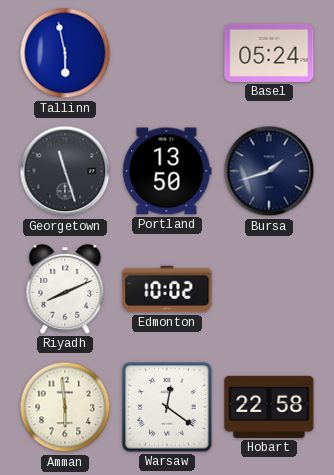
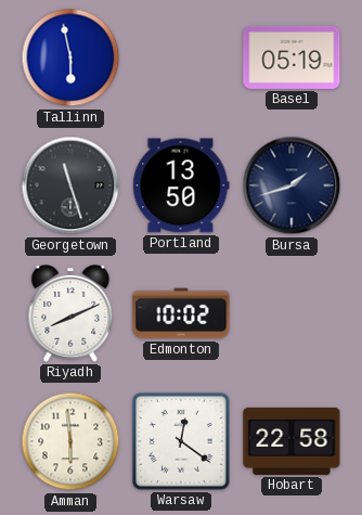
Basel: 05:24 -> 05:19 (292, 57)
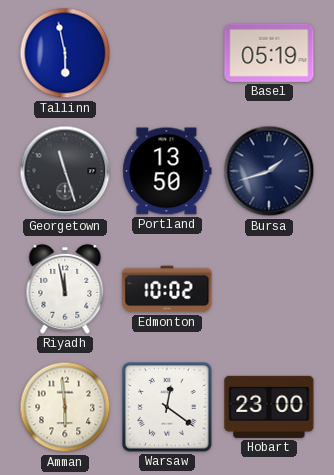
Riyadh: 8:11 -> 11:58 (65, 289)
Hobart: 22:58 -> 23:00 (269, 407)
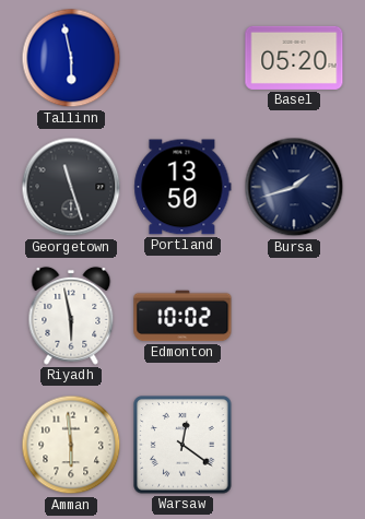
Basel: 05:19 -> 05:20 (294, 58)
Riyadh: 11:58 -> 5:58 (71, 316)
Hobart: 23:00 -> none (269, 407)
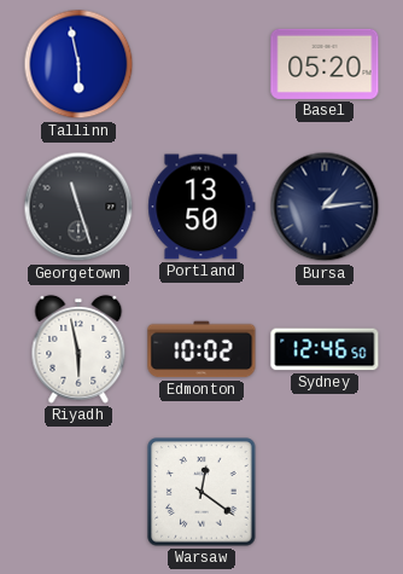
Bursa: 1:42 -> 1:14 (325, 207)
Sydney: none -> 12:46 (325, 349)
Amman: 5:59 -> none (71, 445)
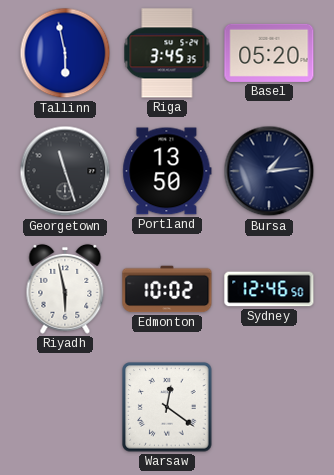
Riga: none -> 3:45 (167, 53)
